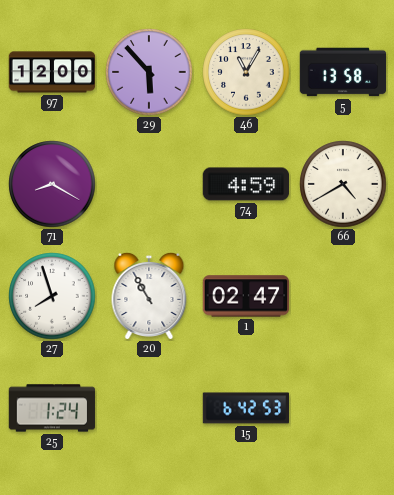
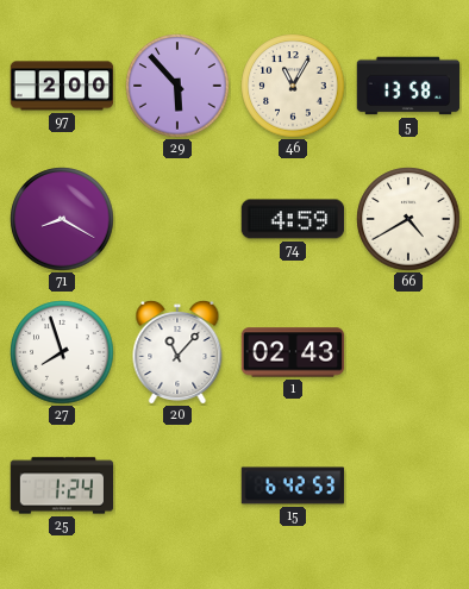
97: 12:00 -> 2:00 (62, 86)
20: 10:55 -> 11:07 (177, 352)
1: 02:47 -> 02:43 (293, 352)
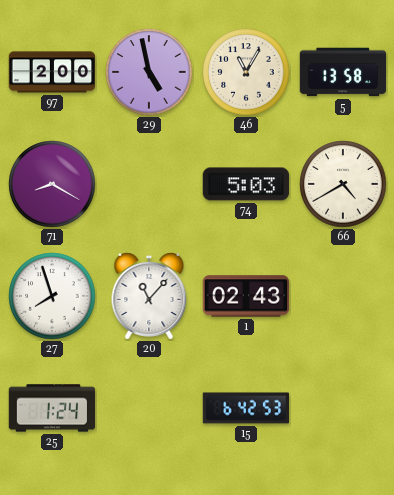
29: 5:53 -> 4:58 (149, 72)
74: 4:59 -> 5:03 (246, 184)
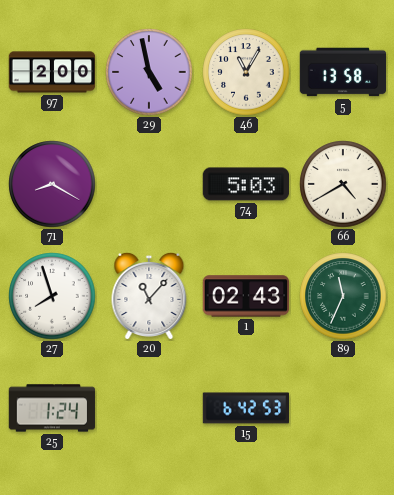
89: none -> 11:34 (343, 296)
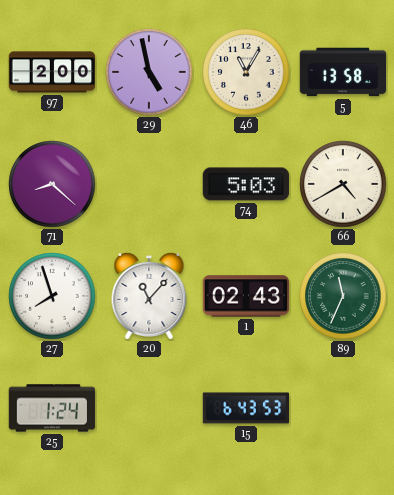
71: 8:20 -> 8:22 (52, 184)
15: 6:42 -> 6:43 (246, 408)
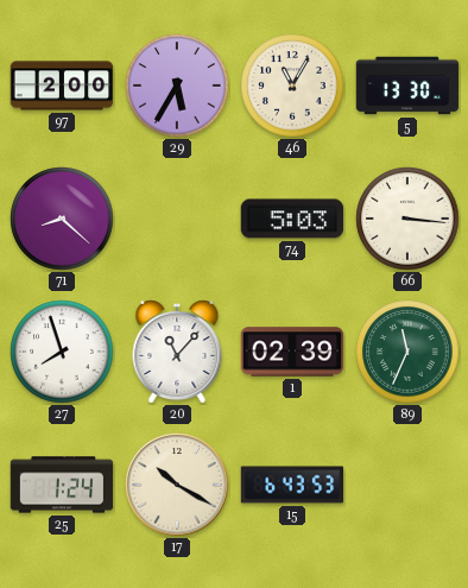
29: 4:58 -> 5:35 (177, 86)
5: 13:58 -> 13:30 (407, 86)
66: 4:40 -> 3:16 (407, 219)
1: 02:43 -> 02:39 (292, 352)
17: none -> 10:20 (177, 485)
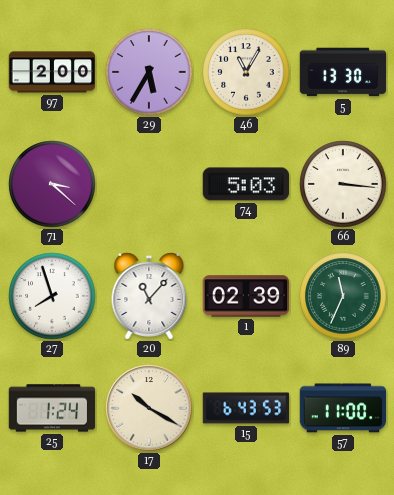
71: 8:22 -> 3:22 (52, 184)
57: none -> 11:00 (343, 408)
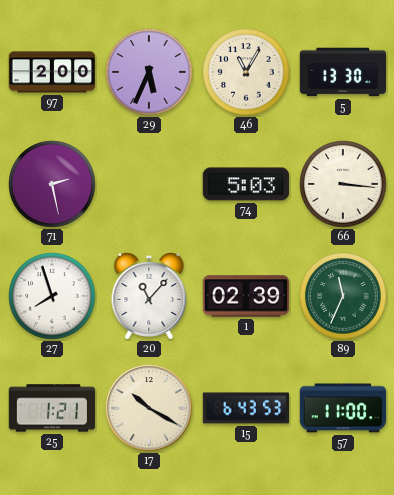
29: 5:35 -> 5:34 (149, 72)
71: 3:22 -> 2:28 (52, 184)
25: 1:24 -> 1:21 (52, 408)
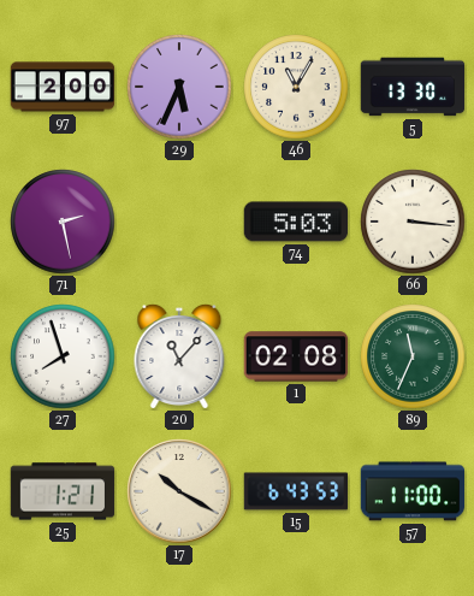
1: 02:39 -> 02:08 (296, 356)
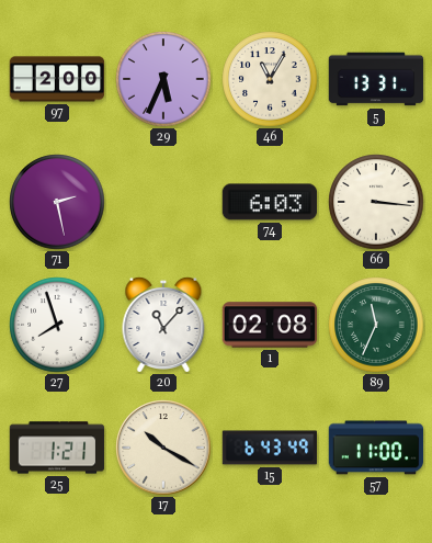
5: 13:30 -> 13:31 (376, 79)
74: 5:03 -> 6:03 (270, 202)
15: 6:43:53 -> 6:43:49 (270, 448)
